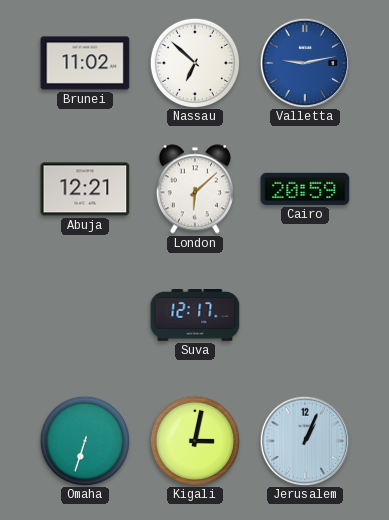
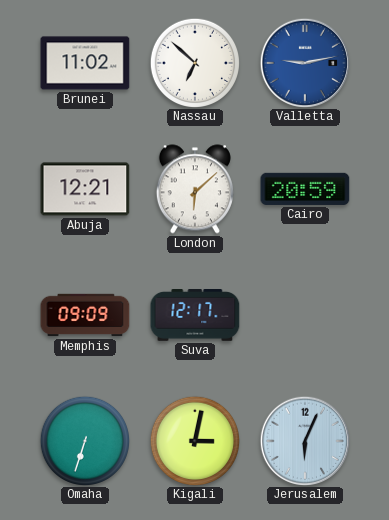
Memphis: none -> 09:09 (85, 315)
Jerusalem: 1:04 -> 6:04 (304, 440)
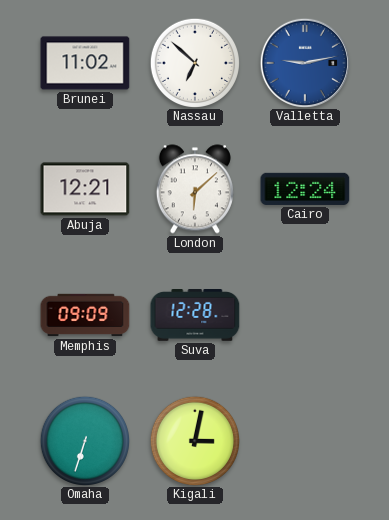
Cairo: 20:59 -> 12:24 (305, 189)
Suva: 12:17 -> 12:28 (195, 316)
Jerusalem: 6:04 -> none (304, 440)
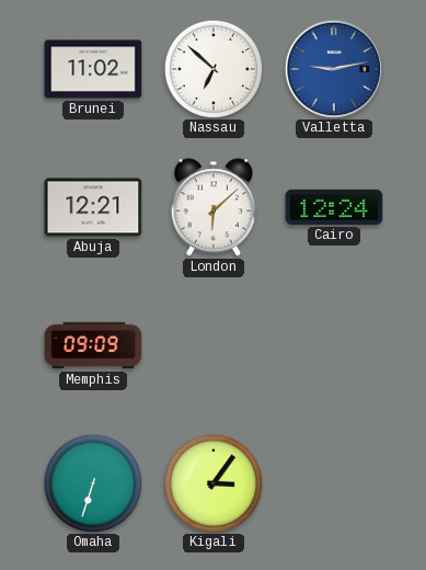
Suva: 12:28 -> none (195, 316)
Kigali: 3:02 -> 3:06 (212, 482)
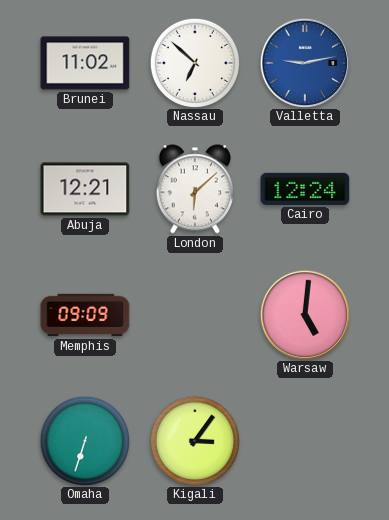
Warsaw: none -> 5:01 (304, 314)
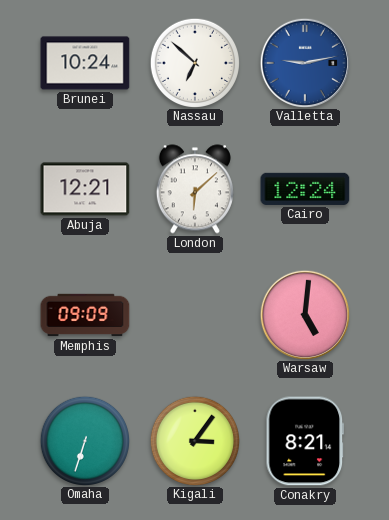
Brunei: 11:02 -> 10:24 (85, 63)
Conakry: none -> 8:21 (304, 441)
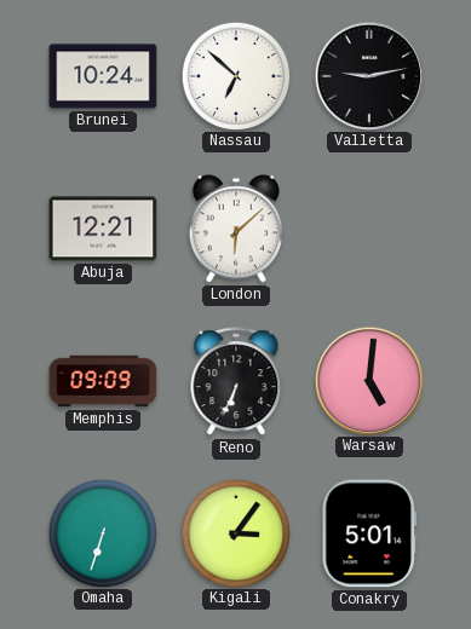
Valletta dial: blue -> black (368, 75)
Cairo: 12:24 -> none (305, 189)
Reno: none -> 6:34 (236, 382)
Conakry: 8:21 -> 5:01 (368, 533)
